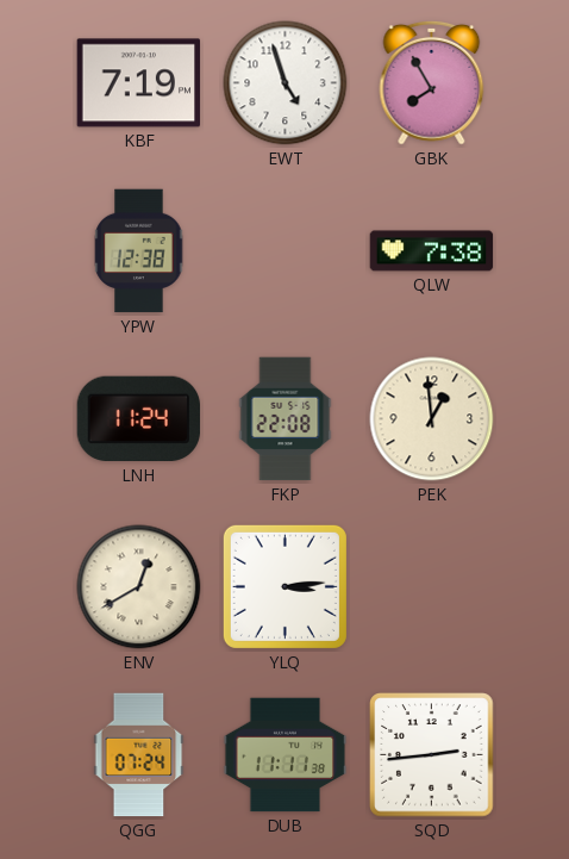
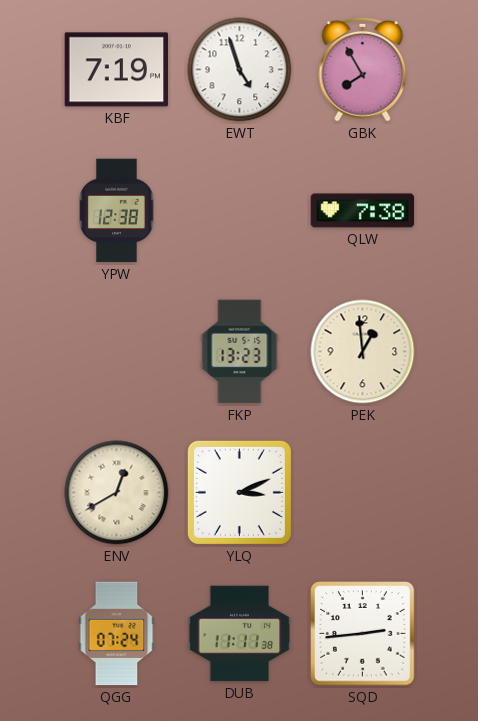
LNH: 11:24 -> none (139, 419)
FKP: 22:08 -> 13:23 (240, 352)
YLQ: 3:14 -> 3:11 (239, 492)
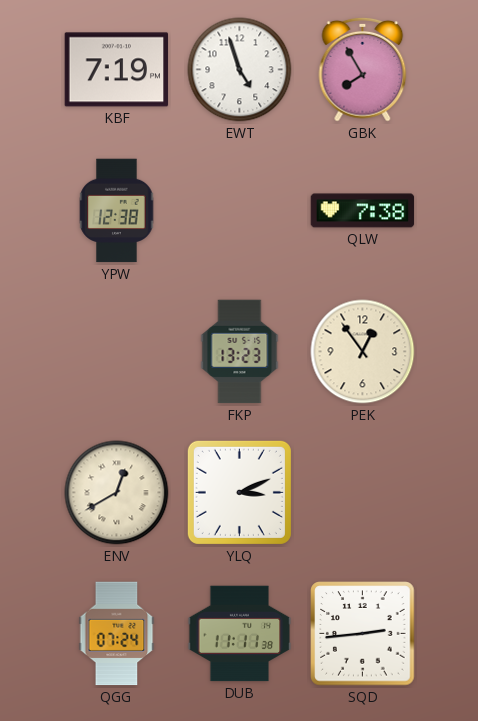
PEK: 12:59 -> 12:54 (363, 352)
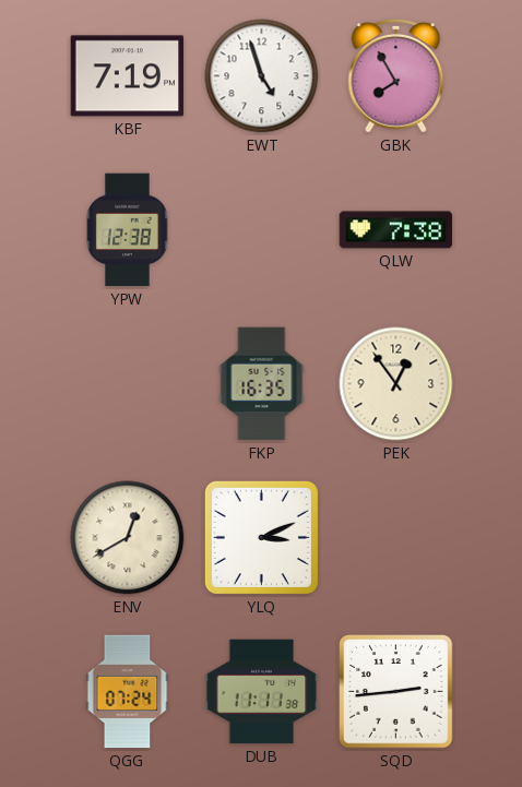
FKP: 13:23 -> 16:35 (262, 384)
